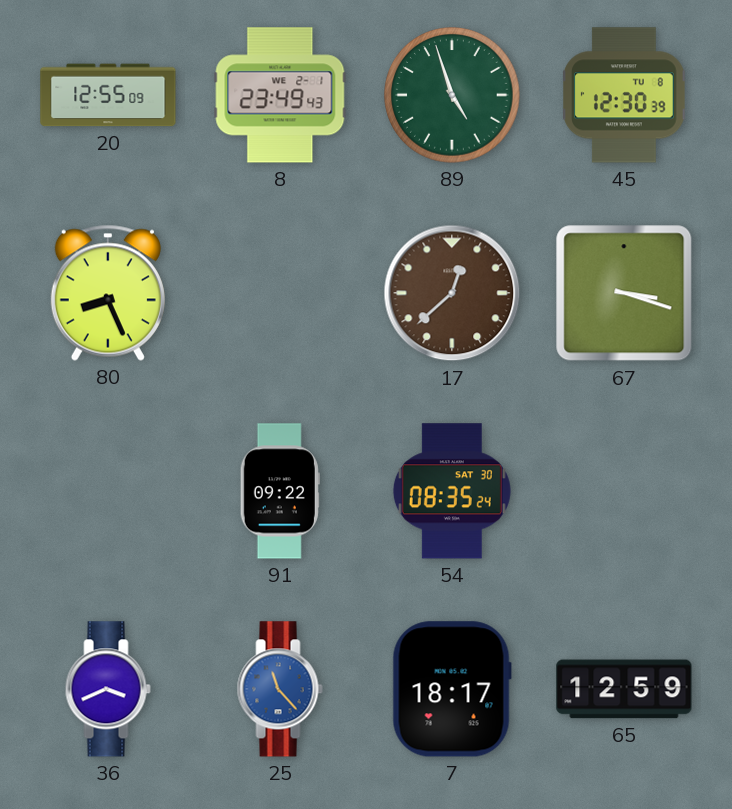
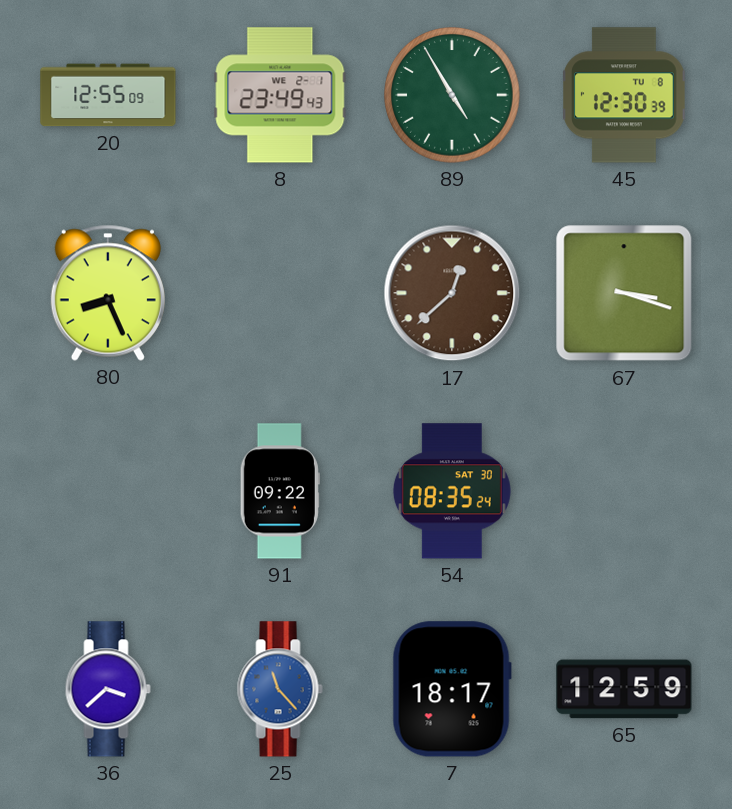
89: 4:57 -> 4:55 (452, 95)
36: 3:41 -> 3:38 (108, 689)
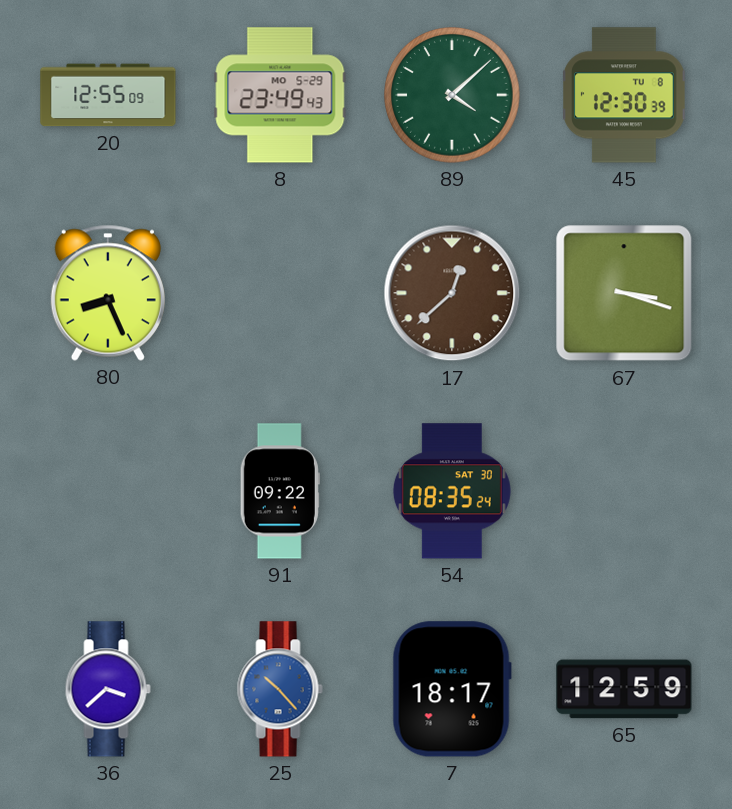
8 date: WE 2-1 -> MO 5-29 (280, 95)
89: 4:55 -> 4:08 (452, 95)
25: 11:23 -> 10:23 (280, 689)
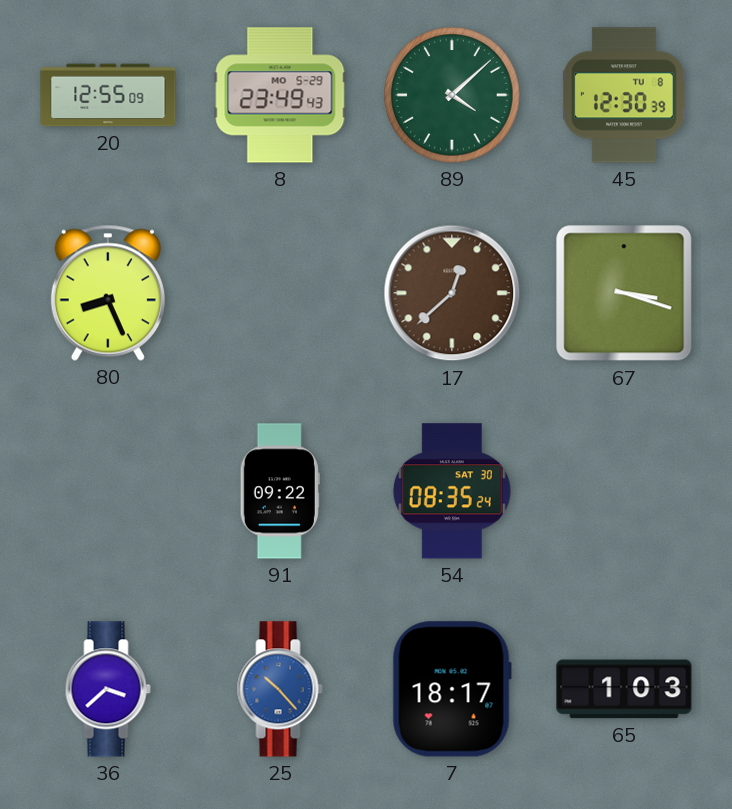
65: 12:59 -> 1:03 (624, 689)
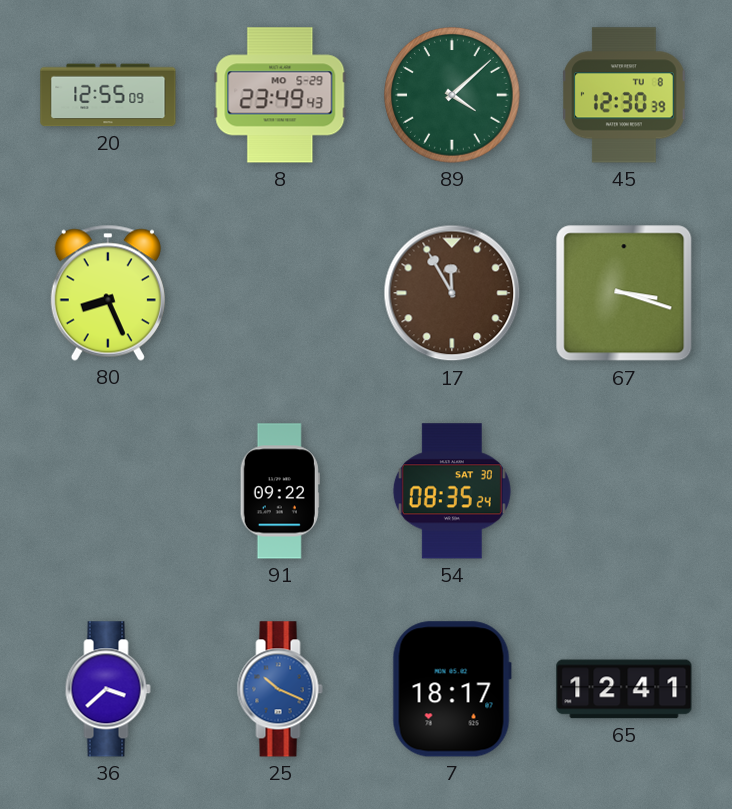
17: 12:38 -> 11:55 (452, 293)
25: 10:23 -> 10:19 (280, 689)
65: 1:03 -> 12:41 (624, 689)
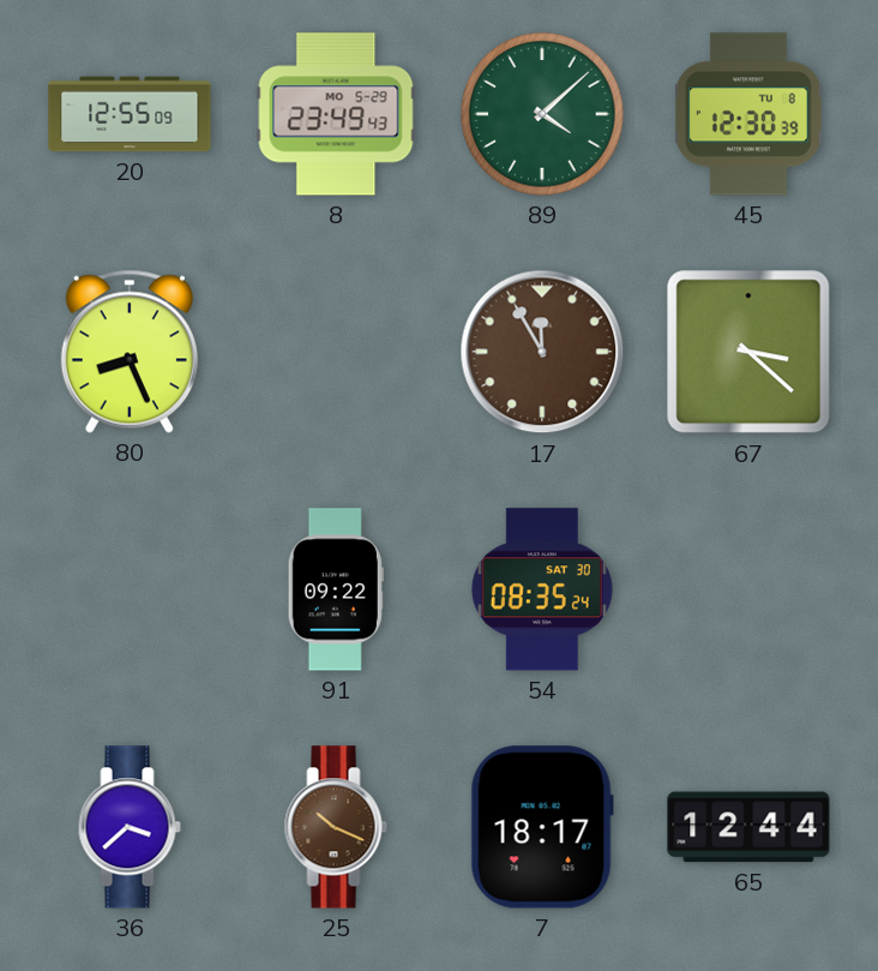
67: 3:18 -> 3:22 (748, 352)
25 dial: blue -> brown (336, 827)
65: 12:41 -> 12:44 (748, 827)
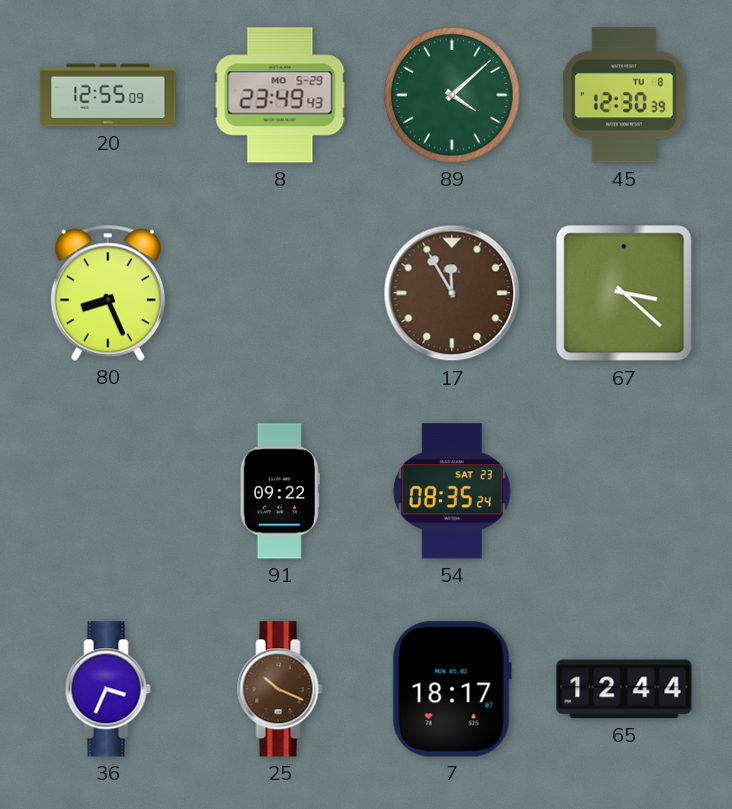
54 date: SAT 30 -> SAT 23 (452, 491)
36: 3:38 -> 3:34 (108, 689)
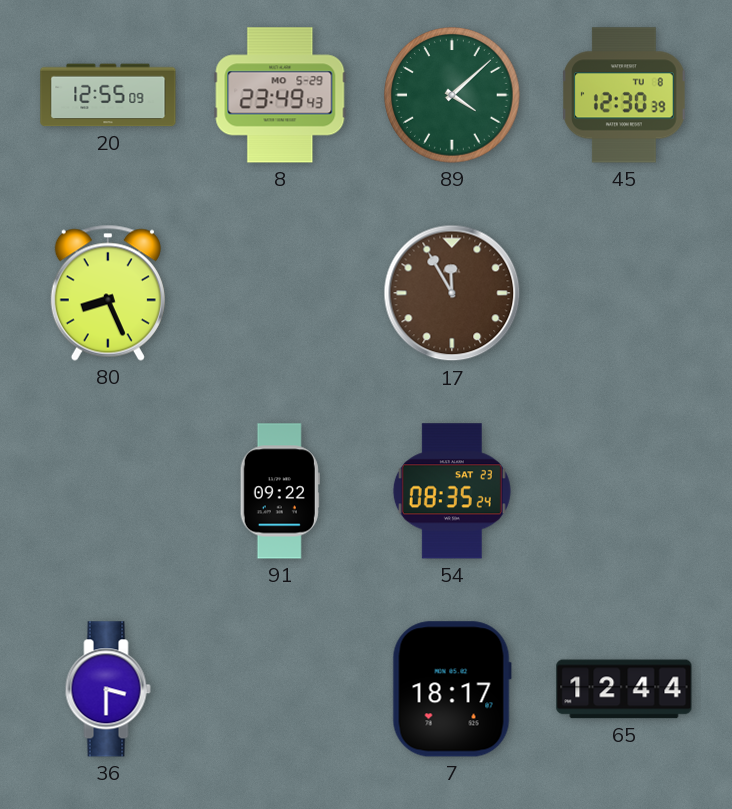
67: 3:22 -> none (624, 293)
36: 3:34 -> 3:30 (108, 689)
25: 10:19 -> none (280, 689)
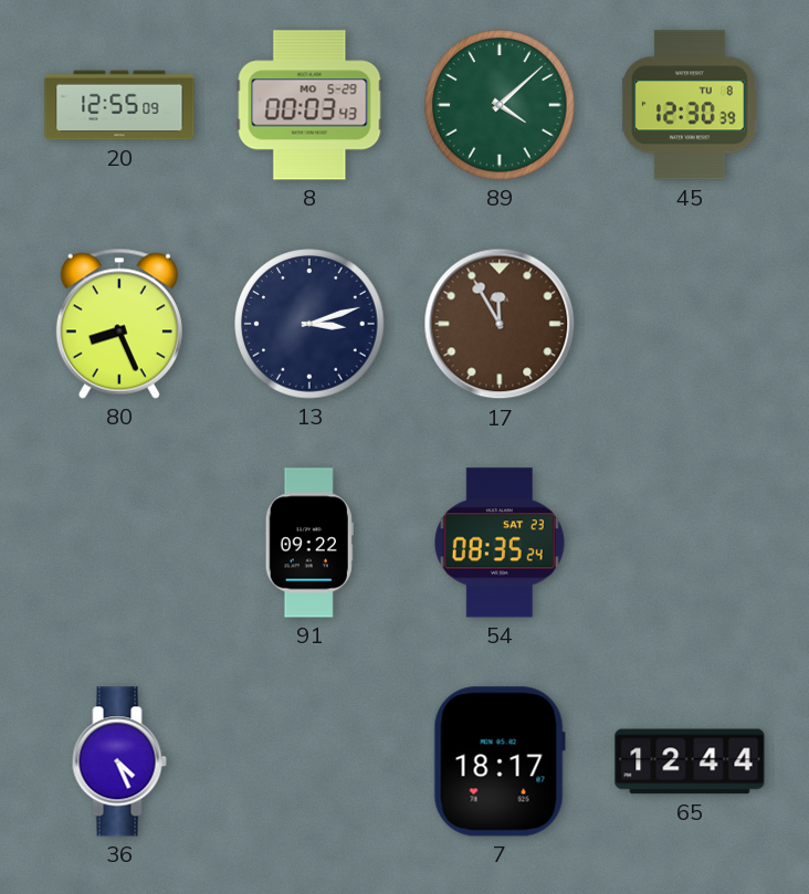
8: 23:49 -> 00:03 (309, 105)
13: none -> 3:12 (309, 324)
36: 3:30 -> 4:26 (119, 761)
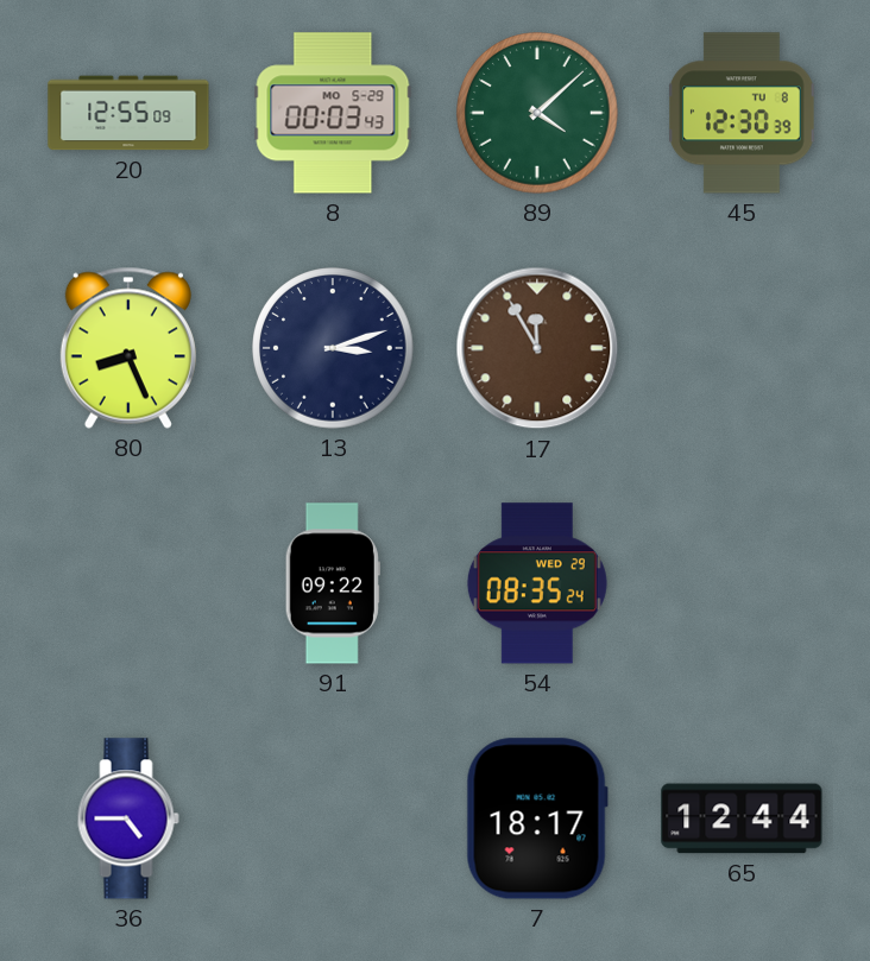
54 date: SAT 23 -> WED 29 (537, 583)
36: 4:26 -> 4:45 (128, 818)
